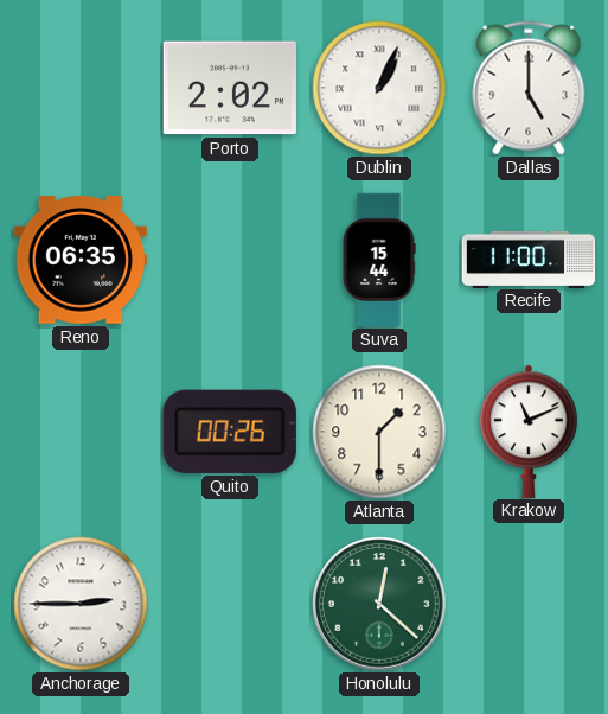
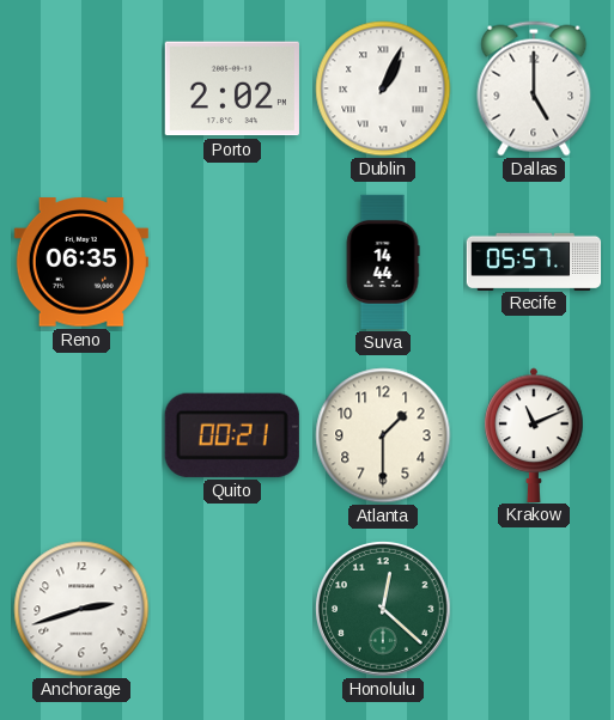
Suva: 15:44 -> 14:44 (383, 262)
Recife: 11:00 -> 05:57 (534, 261)
Quito: 00:26 -> 00:21 (232, 435)
Anchorage: 2:45 -> 2:42 (81, 609)
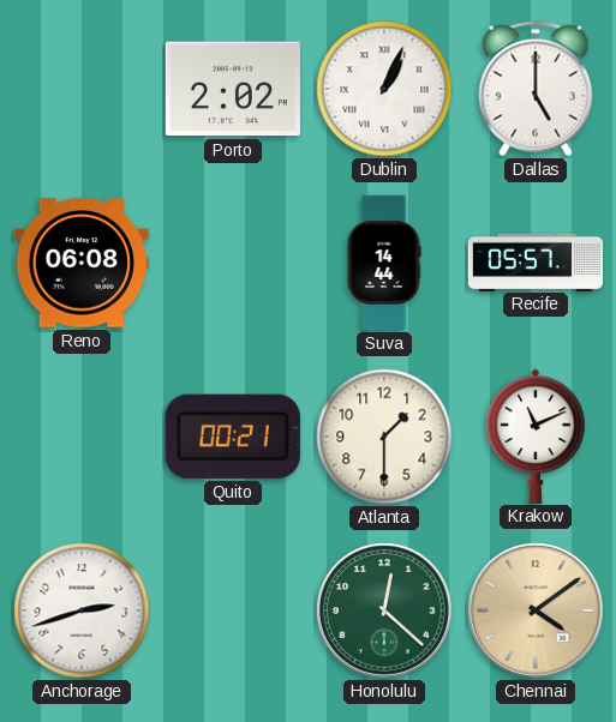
Reno: 06:35 -> 06:08 (82, 263)
Chennai: none -> 4:09 (537, 612)
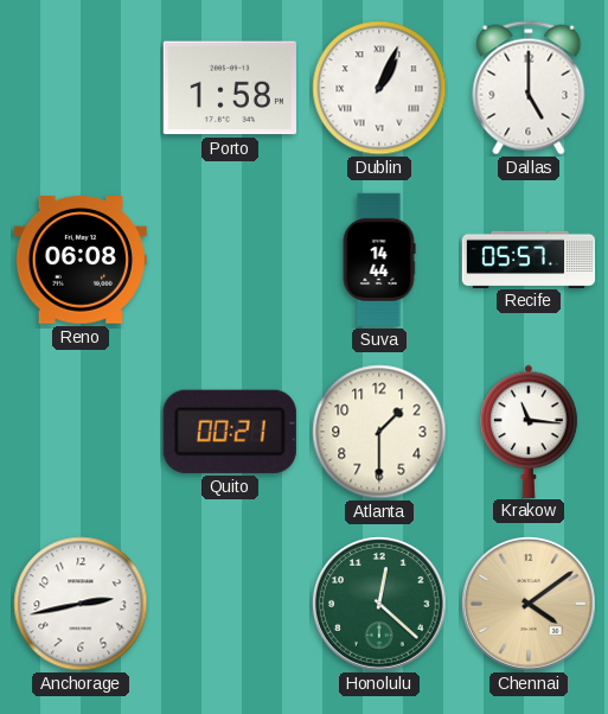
Porto: 2:02 -> 1:58 (230, 88)
Krakow: 11:11 -> 11:16 (529, 431)
Anchorage: 2:42 -> 2:43 (81, 604)
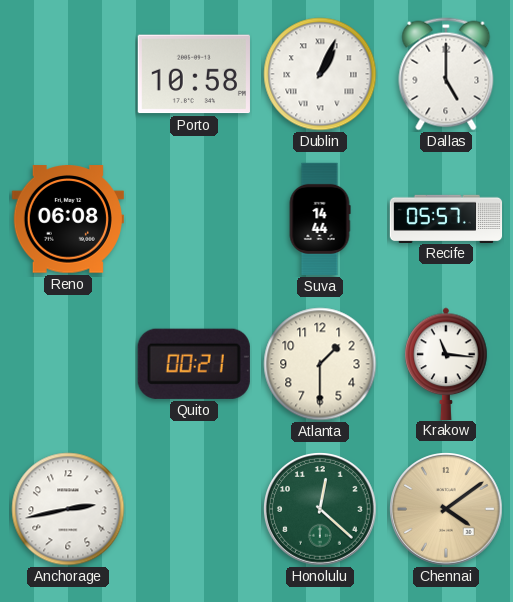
Porto: 1:58 -> 10:58 (194, 74)
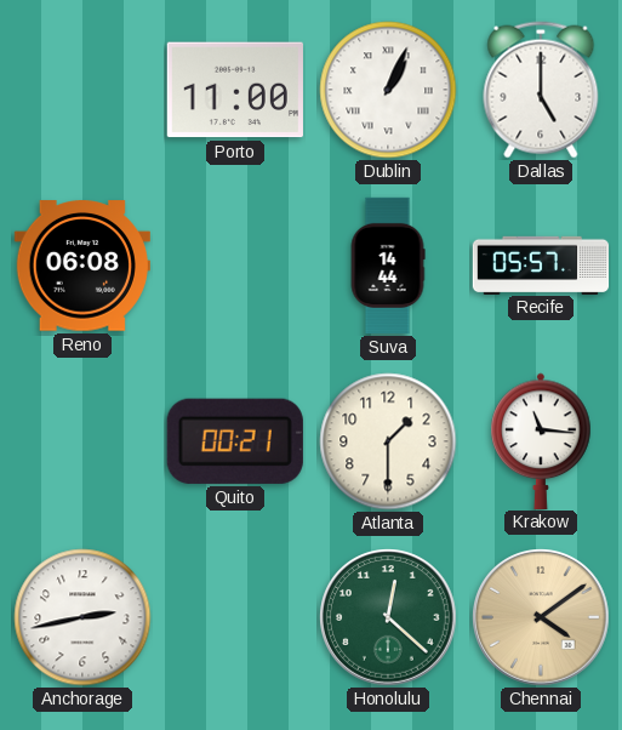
Porto: 10:58 -> 11:00 (235, 90)
